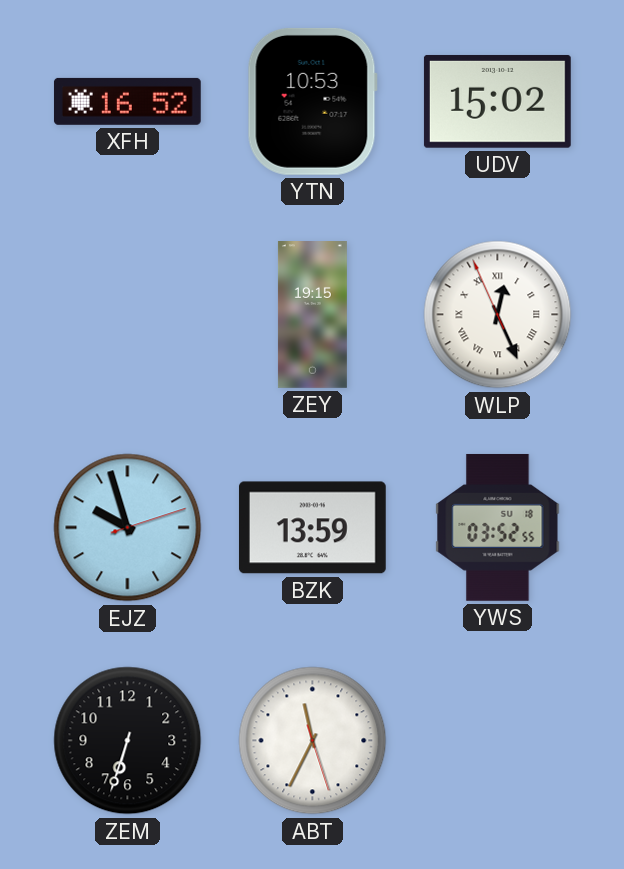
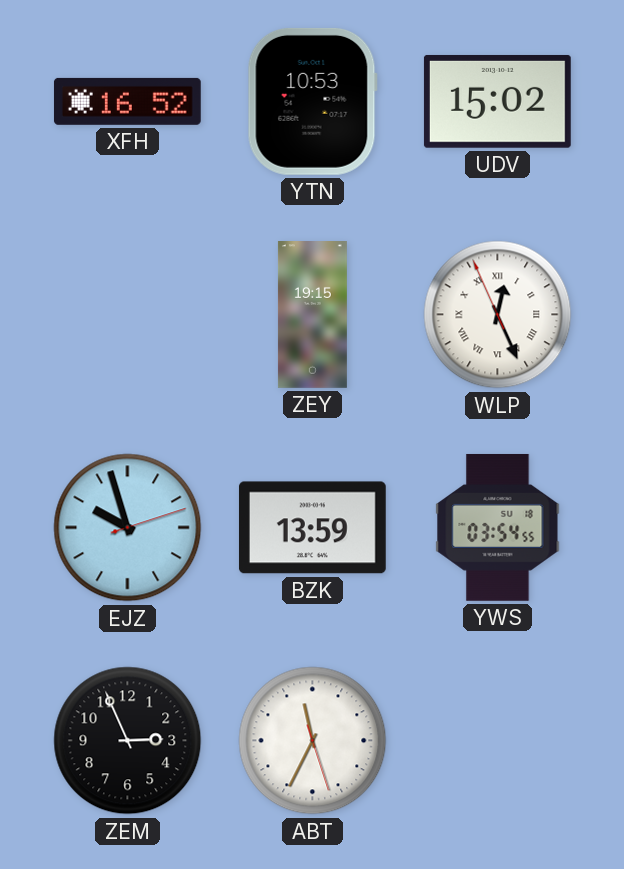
YWS: 03:52 -> 03:54 (498, 527)
ZEM: 6:33 -> 2:56 (128, 741)
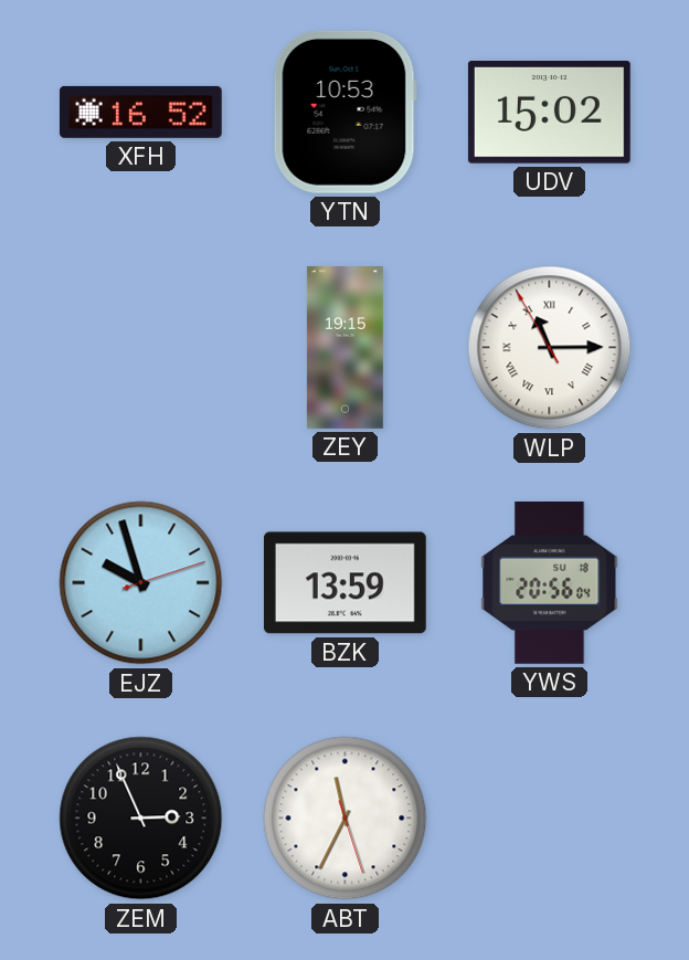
WLP: 12:25 -> 11:14 (550, 348)
YWS: 03:54 -> 20:56 (550, 582)
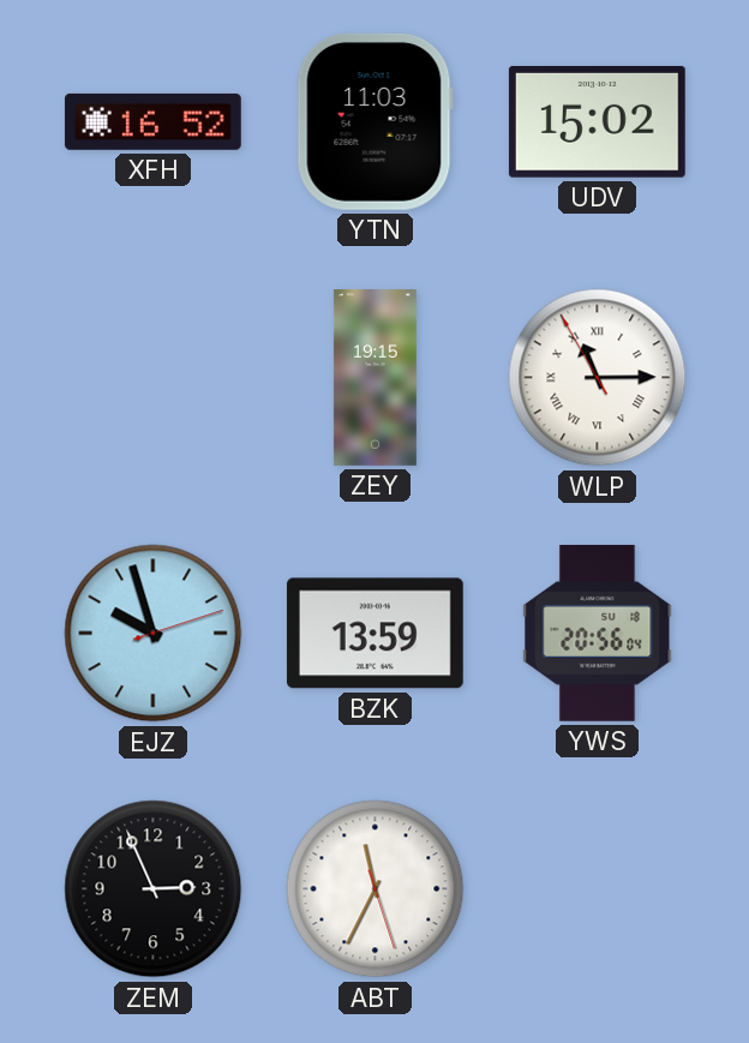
YTN: 10:53 -> 11:03 (374, 121)
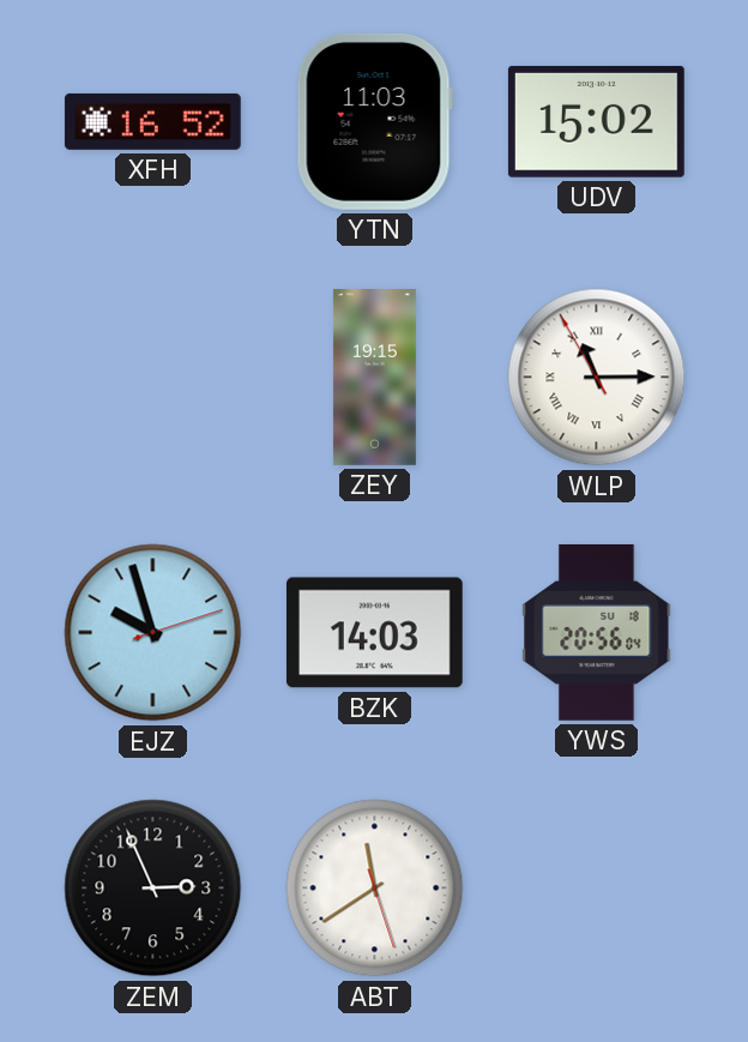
BZK: 13:59 -> 14:03 (374, 633)
ABT: 11:34 -> 11:39 (375, 889)
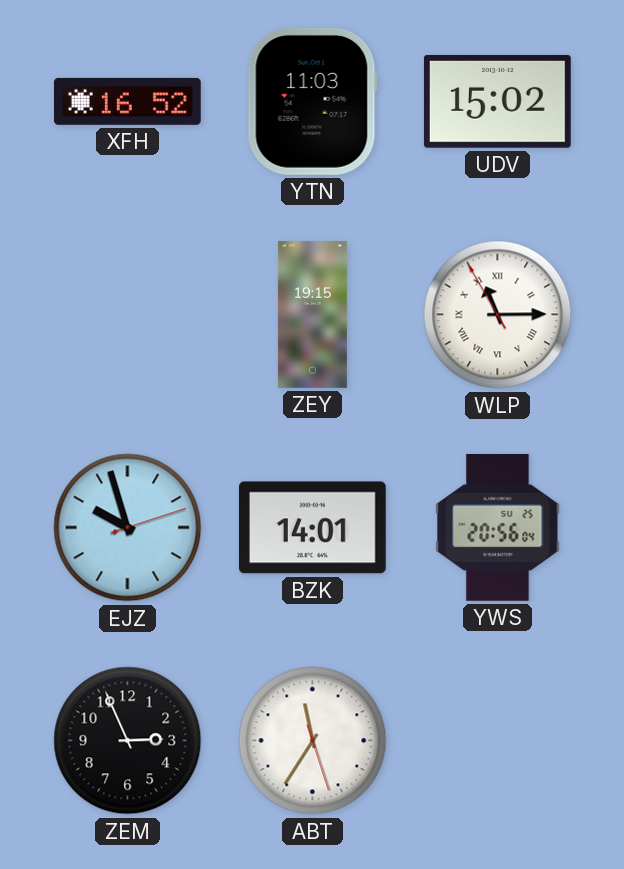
BZK: 14:03 -> 14:01 (312, 528)
YWS date: SU 18 -> SU 25 (498, 527)
ABT: 11:39 -> 11:35 (313, 741)
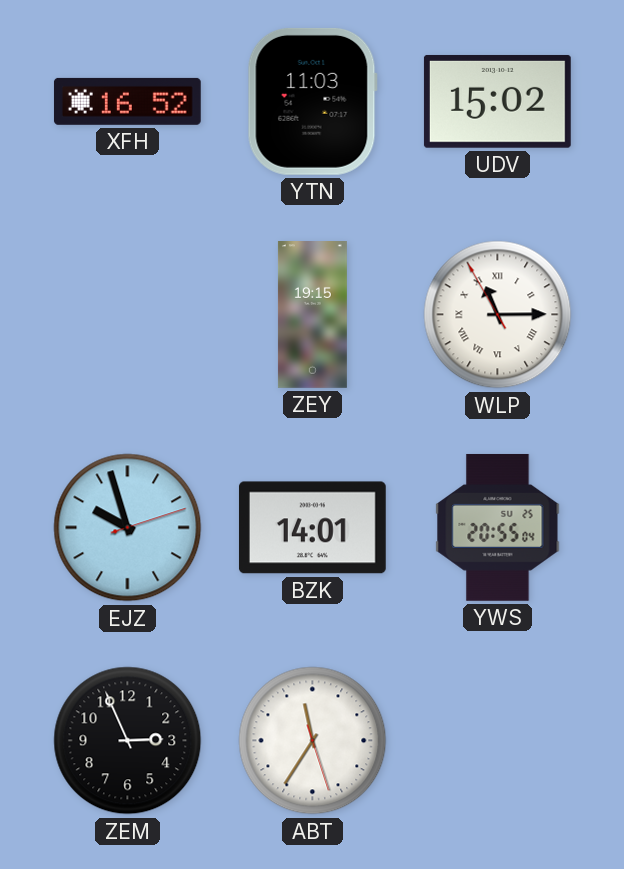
YWS: 20:56 -> 20:55 (498, 527)
